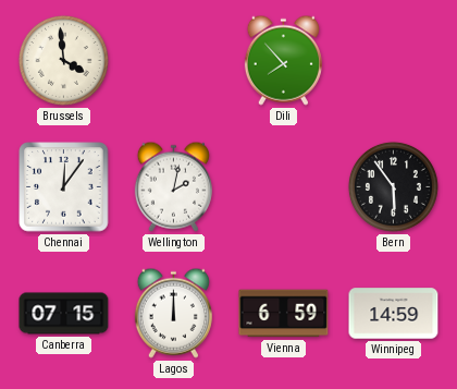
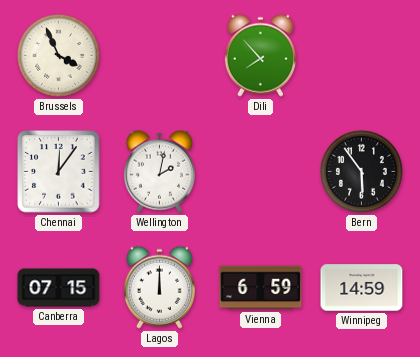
Brussels: 3:59 -> 3:56 (58, 55)
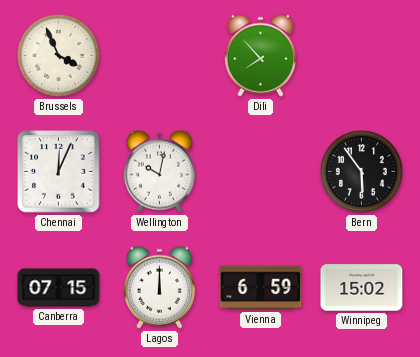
Chennai: 12:06 -> 12:04 (59, 172)
Wellington: 2:02 -> 10:02 (159, 171)
Winnipeg: 14:59 -> 15:02 (362, 288)
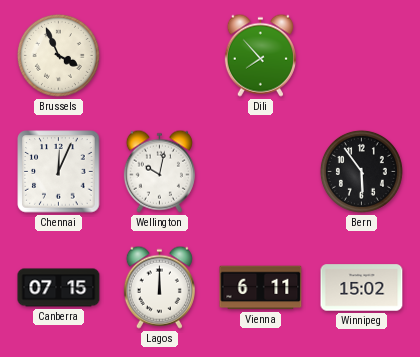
Vienna: 6:59 -> 6:11 (261, 288)
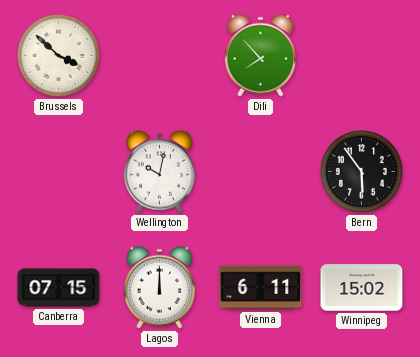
Brussels: 3:56 -> 3:52 (58, 55)
Chennai: 12:04 -> none (59, 172)
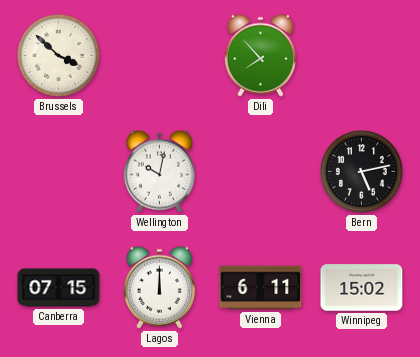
Bern: 5:54 -> 5:13 (361, 171)
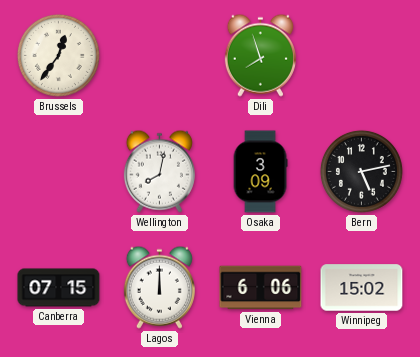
Brussels: 3:52 -> 12:36 (58, 55)
Dili: 7:53 -> 7:57 (260, 55)
Wellington: 10:02 -> 8:02 (159, 171)
Osaka: none -> 3:09 (260, 172)
Vienna: 6:11 -> 6:06 (261, 288)
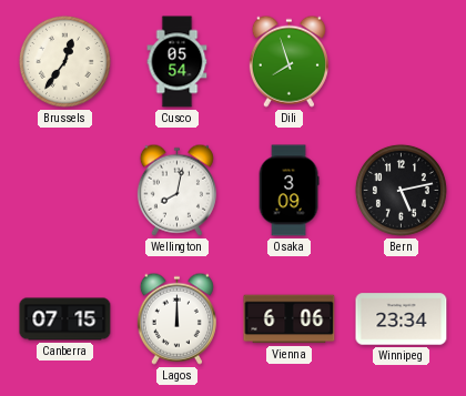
Cusco: none -> 05:54 (178, 62)
Winnipeg: 15:02 -> 23:34 (402, 319)
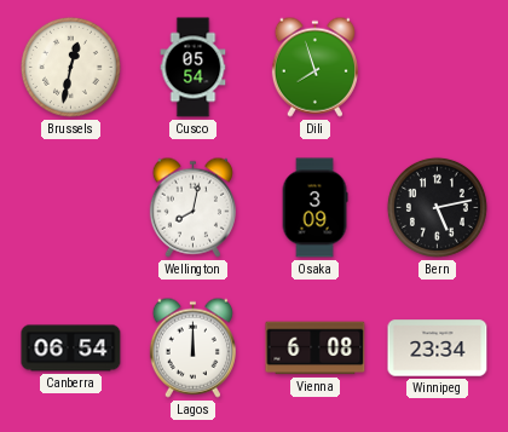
Brussels: 12:36 -> 12:32 (70, 67)
Canberra: 07:15 -> 06:54 (71, 349)
Vienna: 6:06 -> 6:08 (316, 349)
